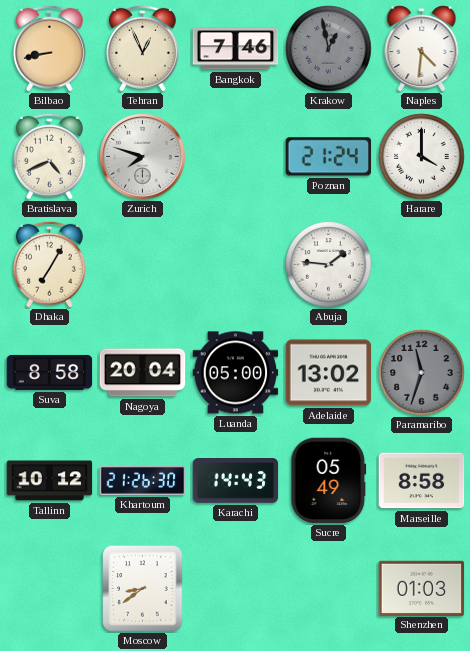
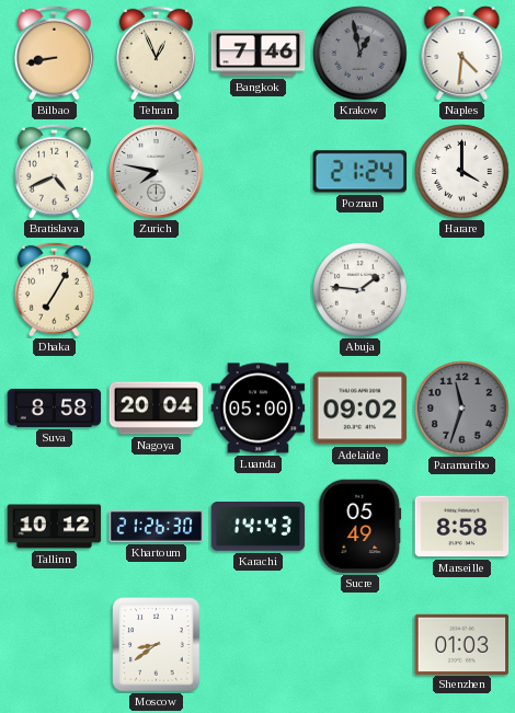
Zurich: 7:48 -> 7:47 (157, 172)
Adelaide: 13:02 -> 09:02 (360, 409)
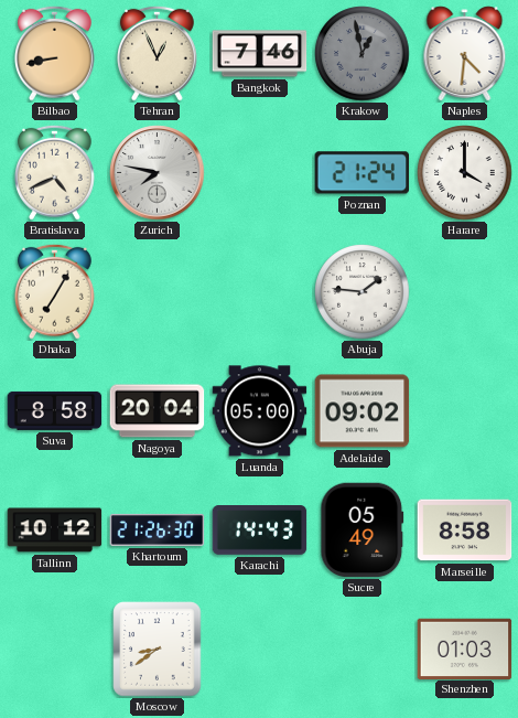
Paramaribo: 11:33 -> none (462, 409)
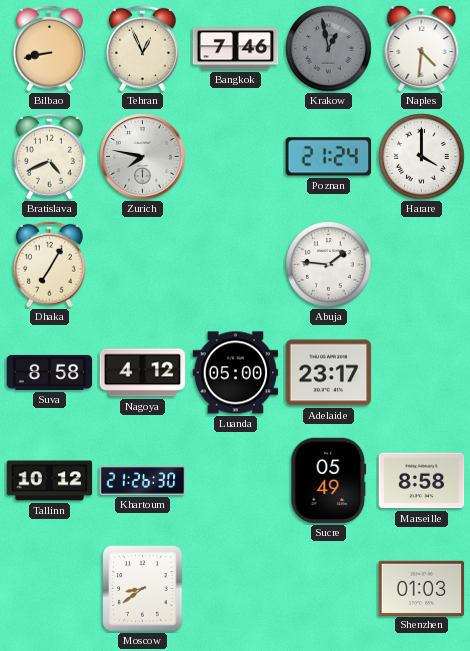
Nagoya: 20:04 -> 4:12 (143, 373)
Adelaide: 09:02 -> 23:17 (329, 373)
Karachi: 14:43 -> none (260, 531)
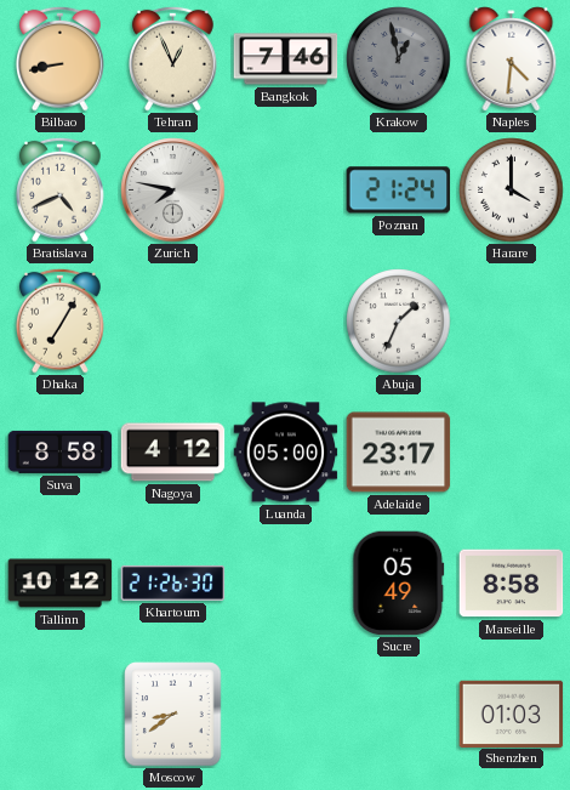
Abuja: 1:46 -> 1:34 (399, 322)
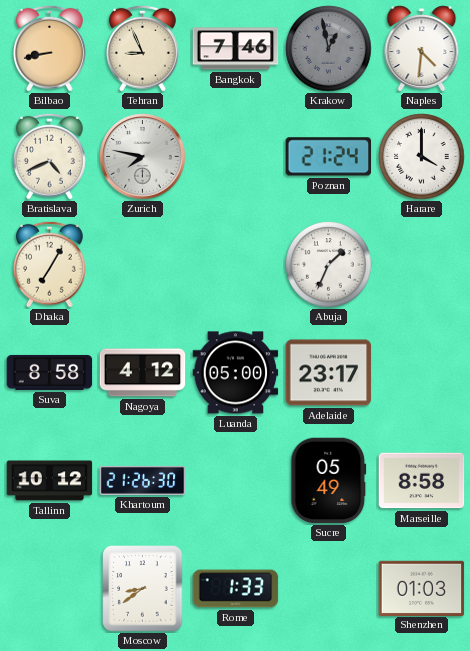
Tehran: 12:56 -> 8:56 (143, 48)
Rome: none -> 1:33 (236, 589)
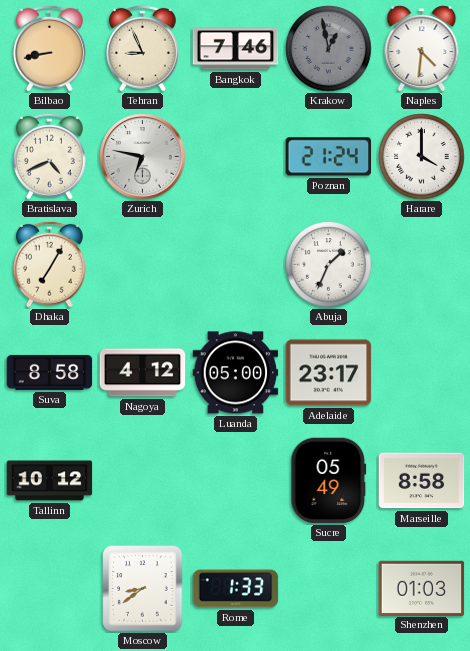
Zurich: 7:47 -> 6:47 (143, 157)
Khartoum: 21:26 -> none (143, 480)
